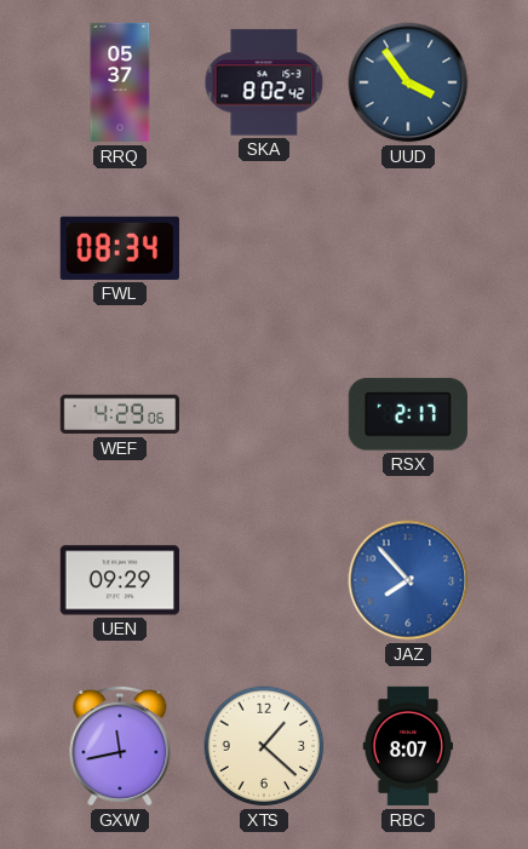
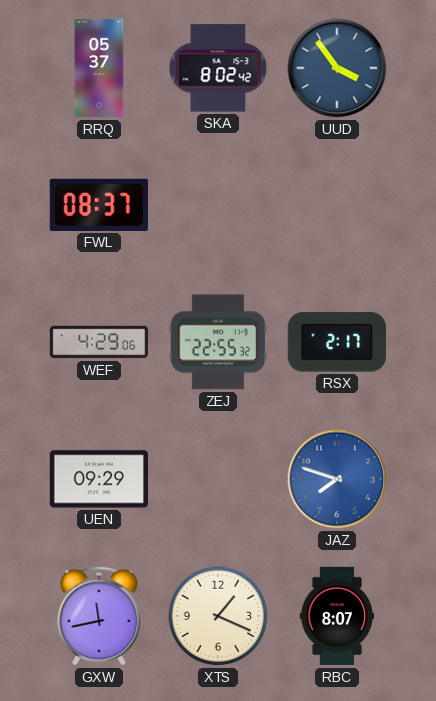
FWL: 08:34 -> 08:37 (99, 205)
ZEJ: none -> 22:55 (217, 342)
JAZ: 7:53 -> 7:48 (337, 479)
XTS: 1:22 -> 1:19 (218, 616)
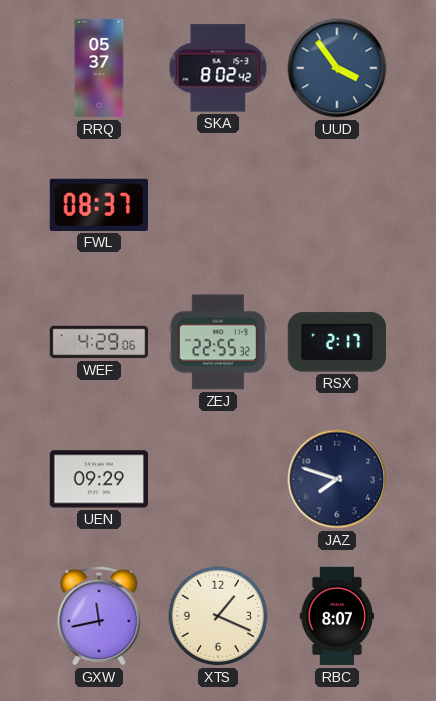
JAZ dial: blue -> navy (337, 479)
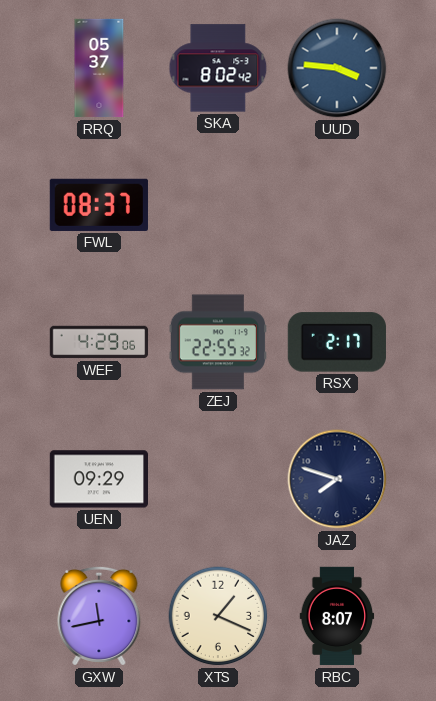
UUD: 3:54 -> 3:46 (337, 68)
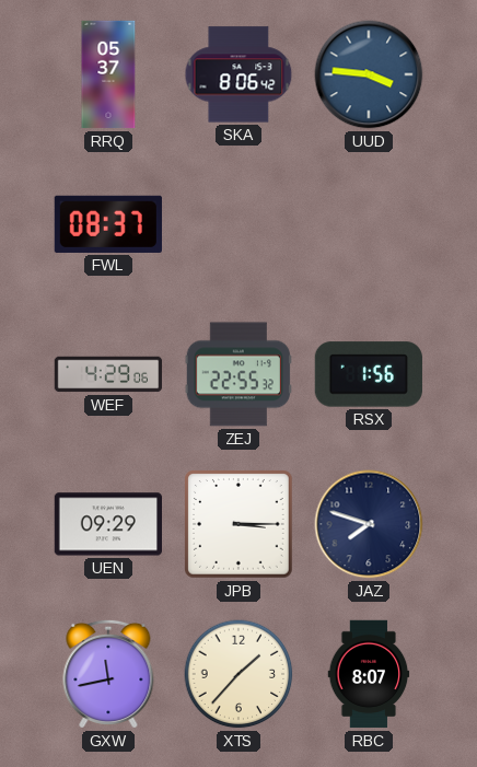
SKA: 8:02 -> 8:06 (238, 74)
RSX: 2:17 -> 1:56 (369, 374)
JPB: none -> 3:15 (240, 525)
XTS: 1:19 -> 1:37 (238, 674)
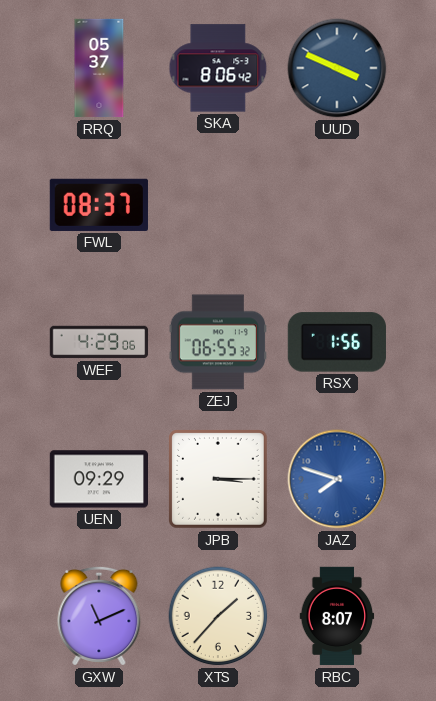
UUD: 3:46 -> 3:49 (337, 68)
ZEJ: 22:55 -> 06:55 (217, 342)
JAZ dial: navy -> blue (337, 479)
GXW: 11:43 -> 11:11 (99, 616)
